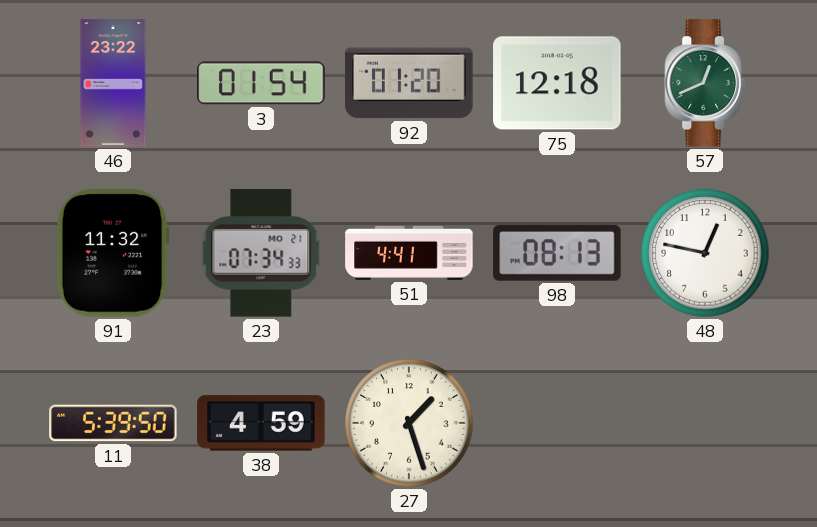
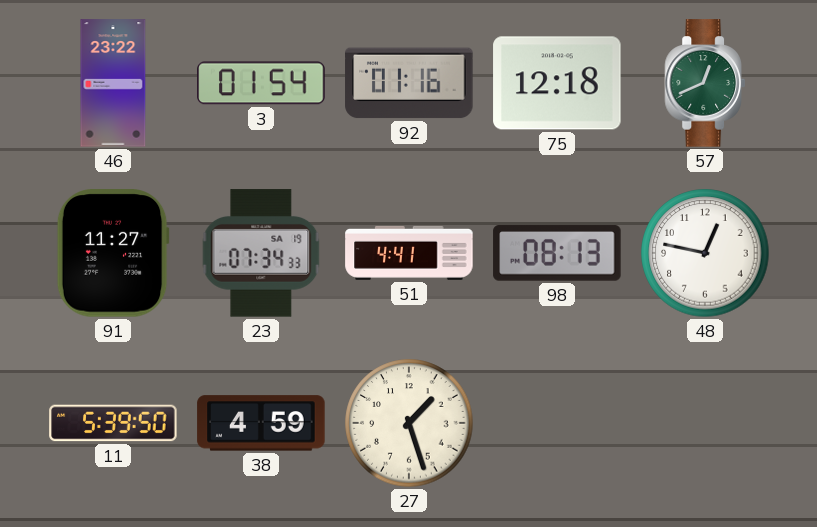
92: 01:20 -> 01:16 (409, 83)
91: 11:32 -> 11:27 (113, 253)
23 date: MO 21 -> SA 19 (261, 253)
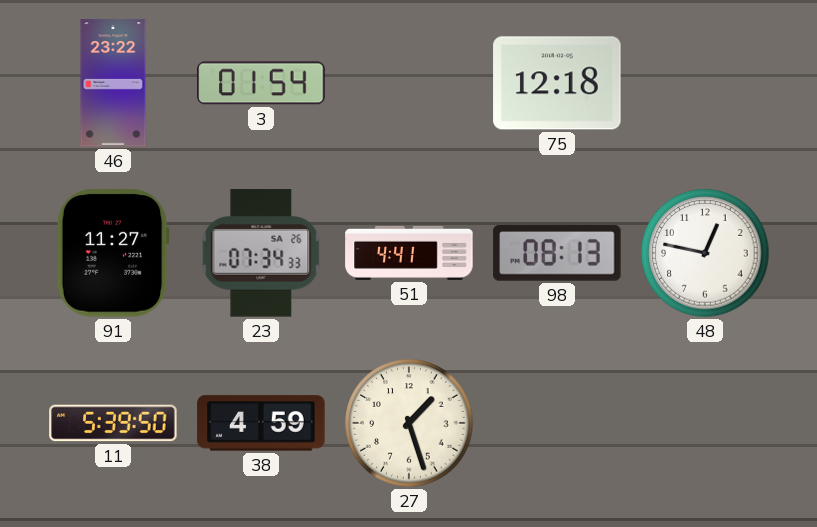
92: 01:16 -> none (409, 83)
57: 12:41 -> none (704, 83)
23 date: SA 19 -> SA 26 (261, 253)
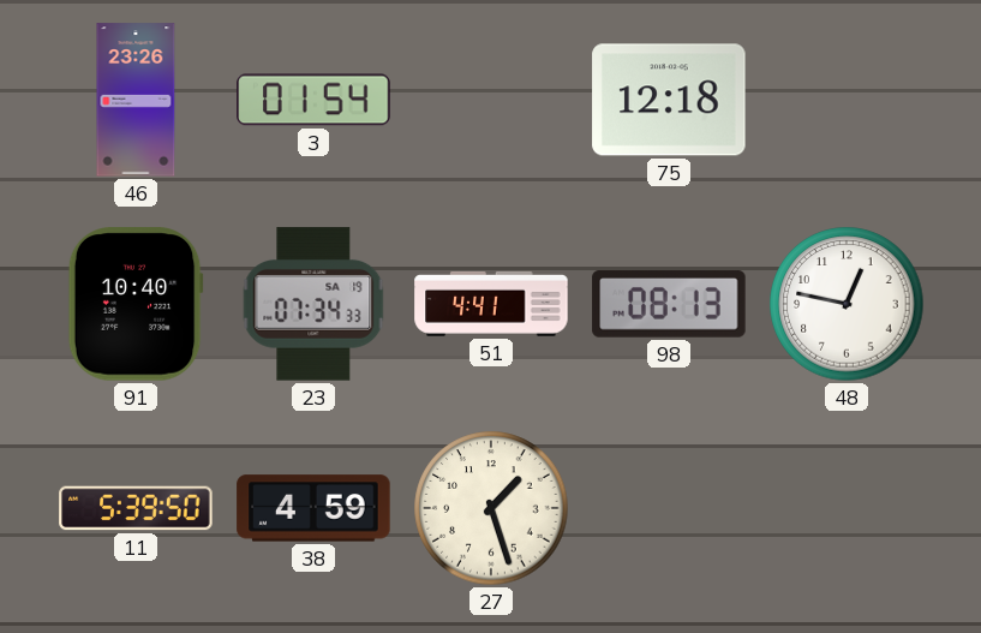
46: 23:22 -> 23:26 (136, 100)
91: 11:27 -> 10:40 (136, 304)
23 date: SA 26 -> SA 19 (313, 304)
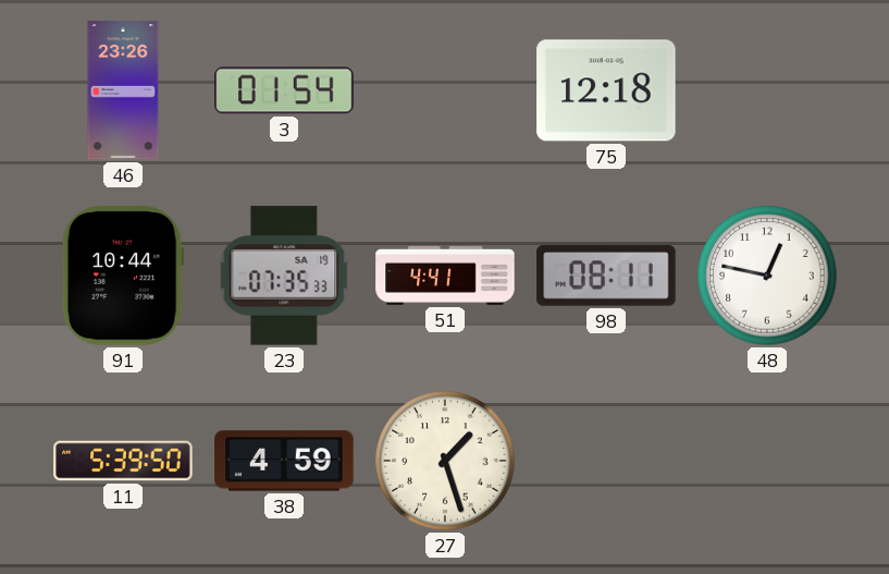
91: 10:40 -> 10:44 (123, 276)
23: 07:34 -> 07:35 (284, 276)
98: 08:13 -> 08:11 (606, 276)
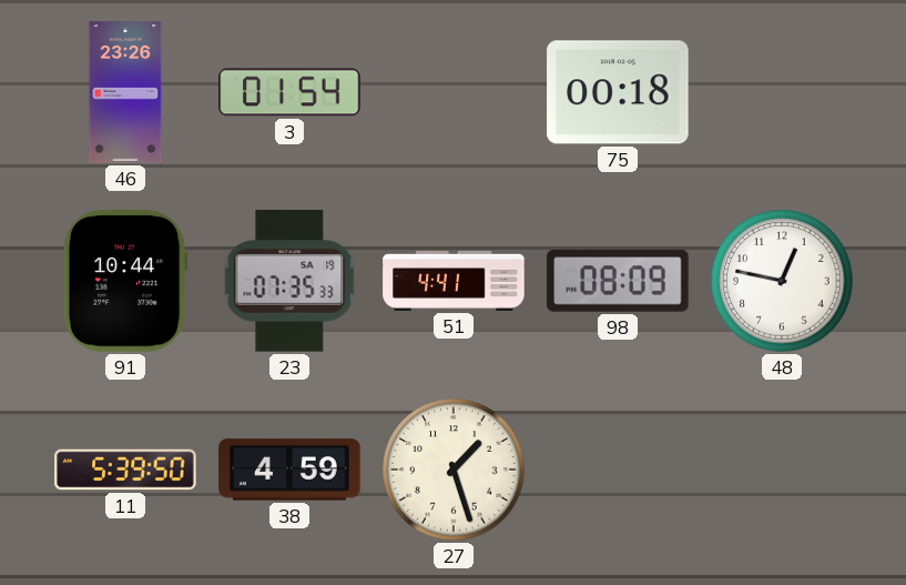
75: 12:18 -> 00:18 (618, 92)
98: 08:11 -> 08:09 (618, 281)
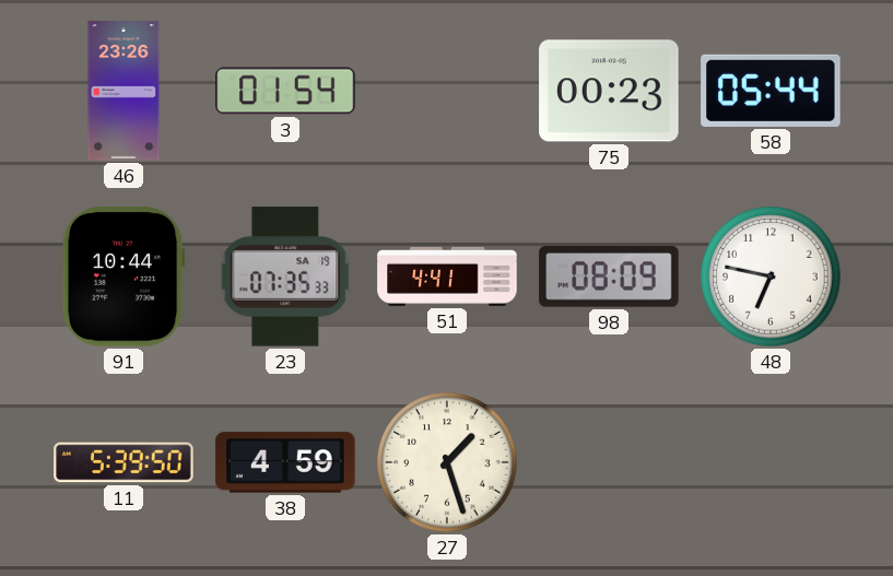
75: 00:18 -> 00:23 (609, 91)
58: none -> 05:44 (771, 91)
48: 12:47 -> 6:47 (771, 277)
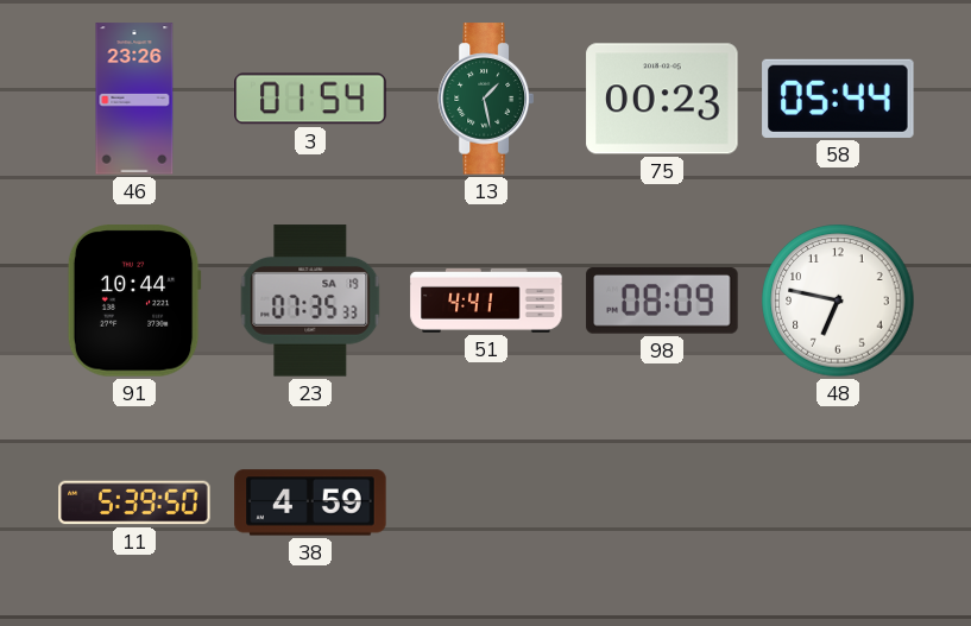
13: none -> 1:28 (485, 99)
27: 1:27 -> none (447, 462)
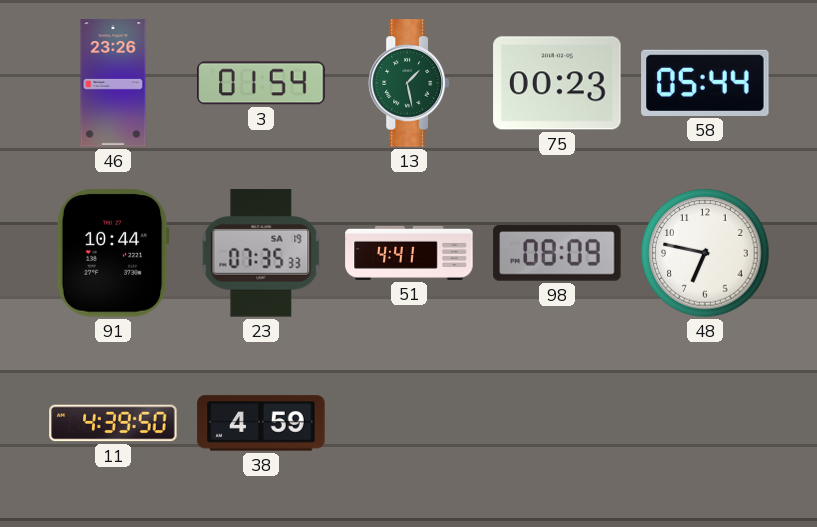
11: 5:39 -> 4:39 (113, 423)
